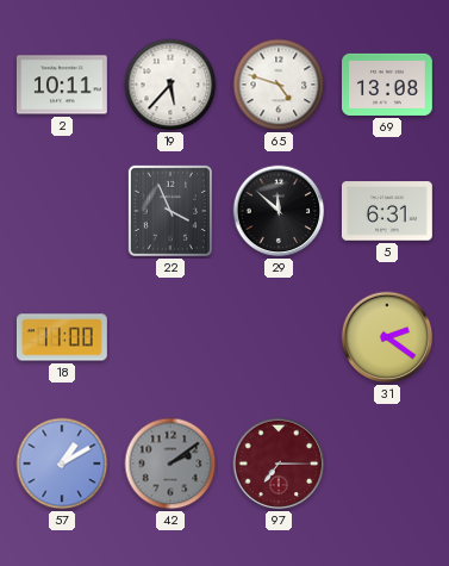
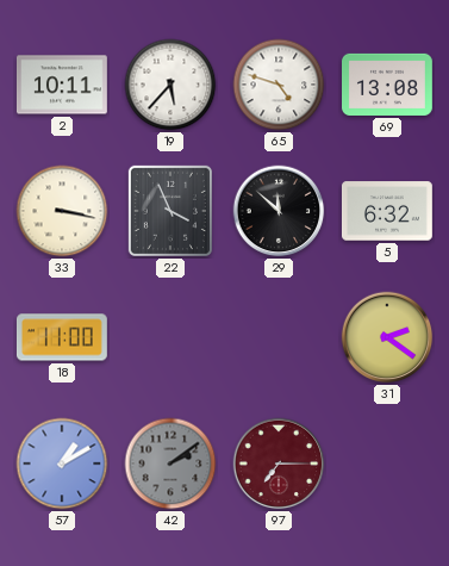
33: none -> 3:17 (62, 211)
5: 6:31 -> 6:32 (387, 211)
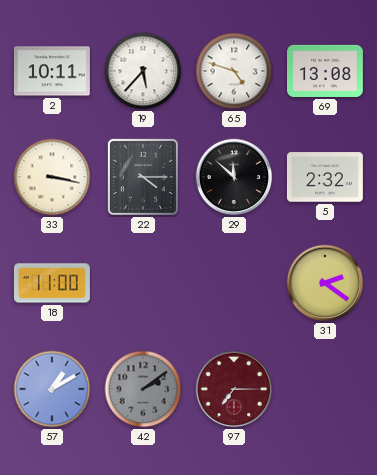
22: 3:56 -> 4:15 (143, 177)
5: 6:32 -> 2:32 (325, 177)
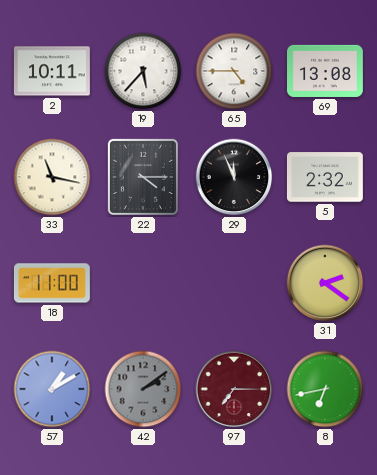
65: 4:48 -> 4:45 (234, 71)
33: 3:17 -> 11:17 (52, 177)
29: 11:52 -> 11:56 (234, 177)
8: none -> 6:43 (325, 389)
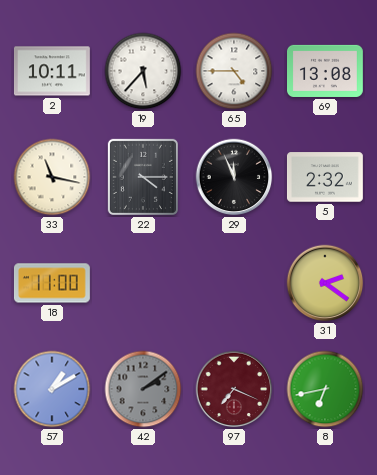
97: 7:15 -> 7:19 (234, 389)
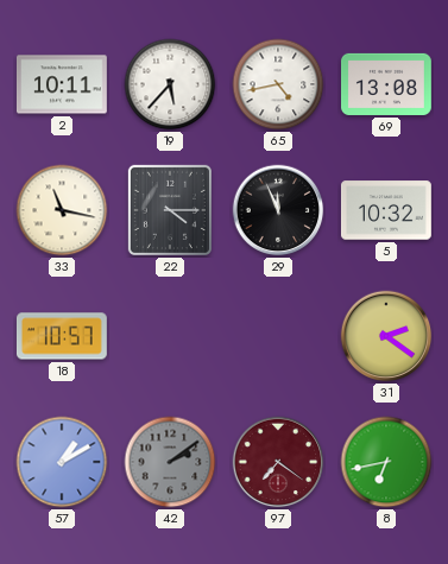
65: 4:45 -> 4:43 (278, 84)
5: 2:32 -> 10:32 (386, 210)
18: 11:00 -> 10:57 (62, 336)
97: 7:19 -> 7:21 (278, 462)
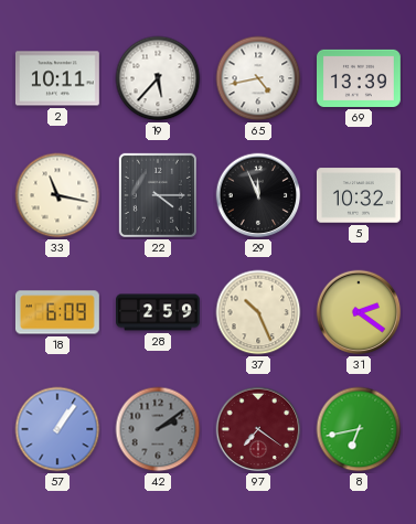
69: 13:08 -> 13:39 (360, 78)
18: 10:57 -> 6:09 (57, 312)
28: none -> 2:59 (159, 312)
37: none -> 10:26 (258, 312)
57: 1:10 -> 1:06 (57, 429)
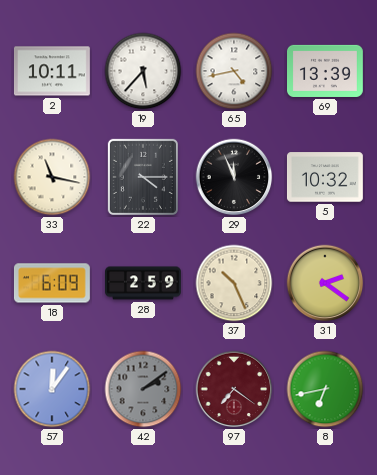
57: 1:06 -> 12:06 (52, 389)
